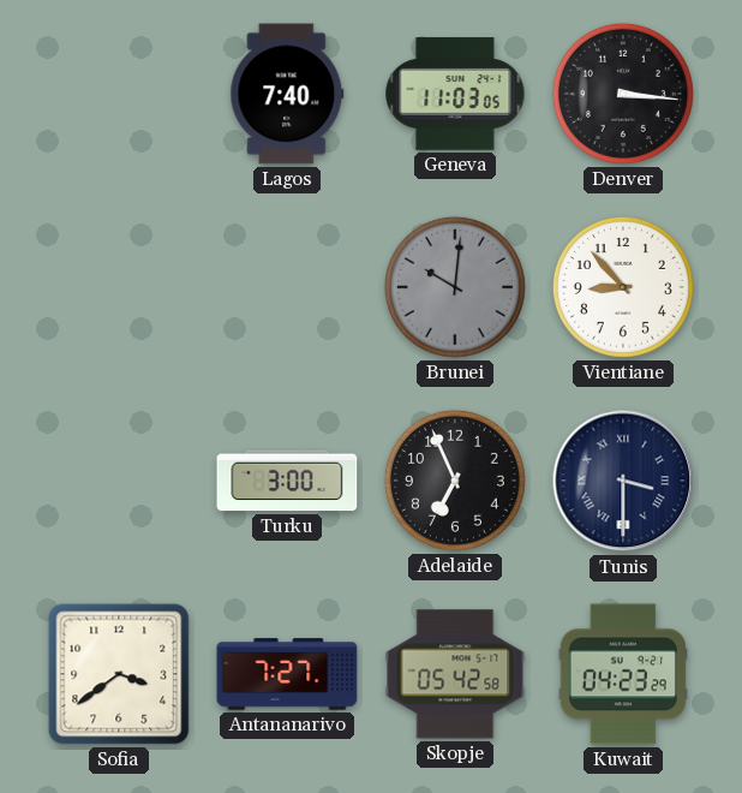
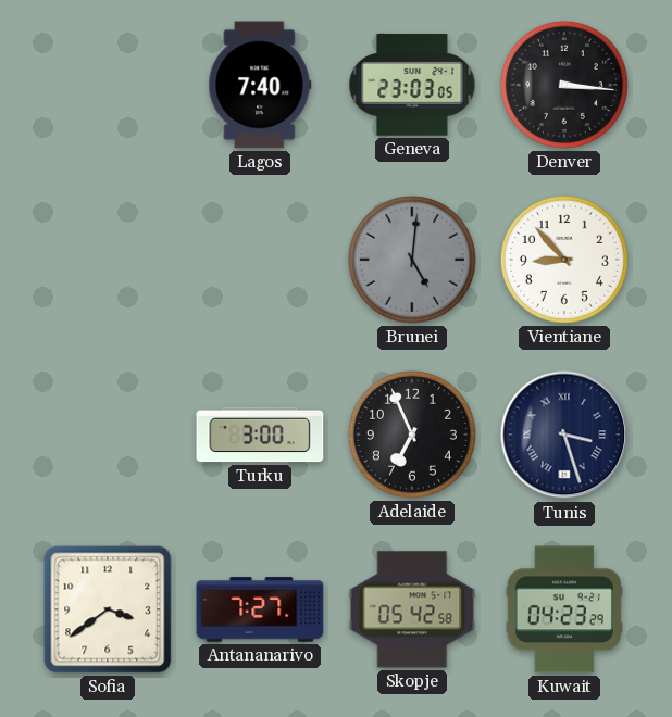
Geneva: 11:03 -> 23:03 (412, 85)
Brunei: 10:01 -> 5:01 (412, 260)
Tunis: 3:30 -> 3:27 (564, 435)
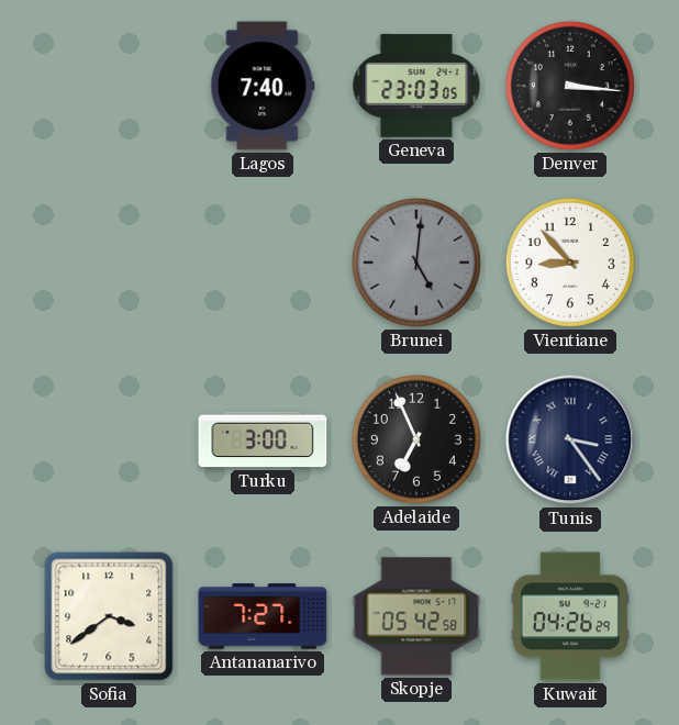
Tunis: 3:27 -> 3:24 (570, 439)
Kuwait: 04:23 -> 04:26 (570, 616)
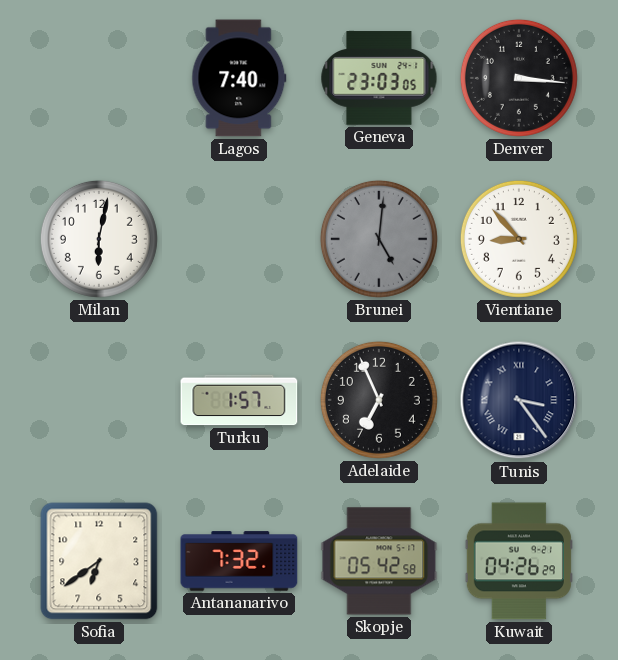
Milan: none -> 6:02 (99, 239)
Turku: 3:00 -> 1:57 (239, 400)
Sofia: 3:39 -> 6:39 (99, 561)
Antananarivo: 7:27 -> 7:32 (239, 561)
